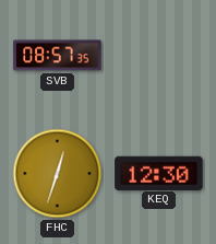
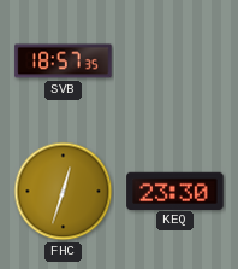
SVB: 08:57 -> 18:57 (64, 62)
KEQ: 12:30 -> 23:30 (175, 191)
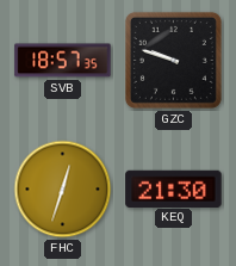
GZC: none -> 9:48 (173, 60)
KEQ: 23:30 -> 21:30 (174, 188)
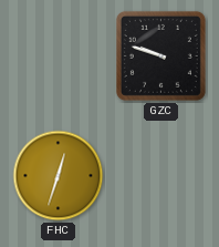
SVB: 18:57 -> none (63, 61)
KEQ: 21:30 -> none (174, 188)
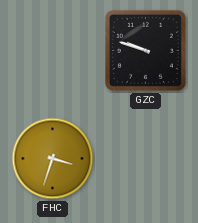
FHC: 12:33 -> 3:33 (53, 159)
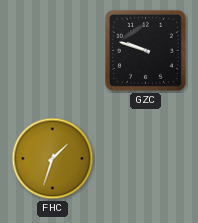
FHC: 3:33 -> 1:33 (53, 159)
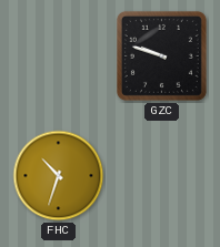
FHC: 1:33 -> 10:33 (59, 176)
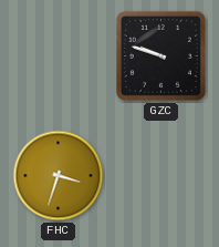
FHC: 10:33 -> 3:33 (59, 176)
